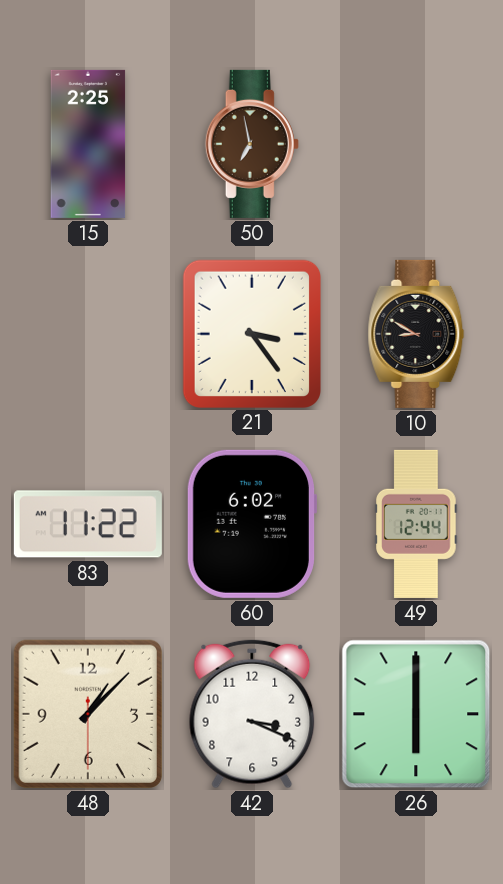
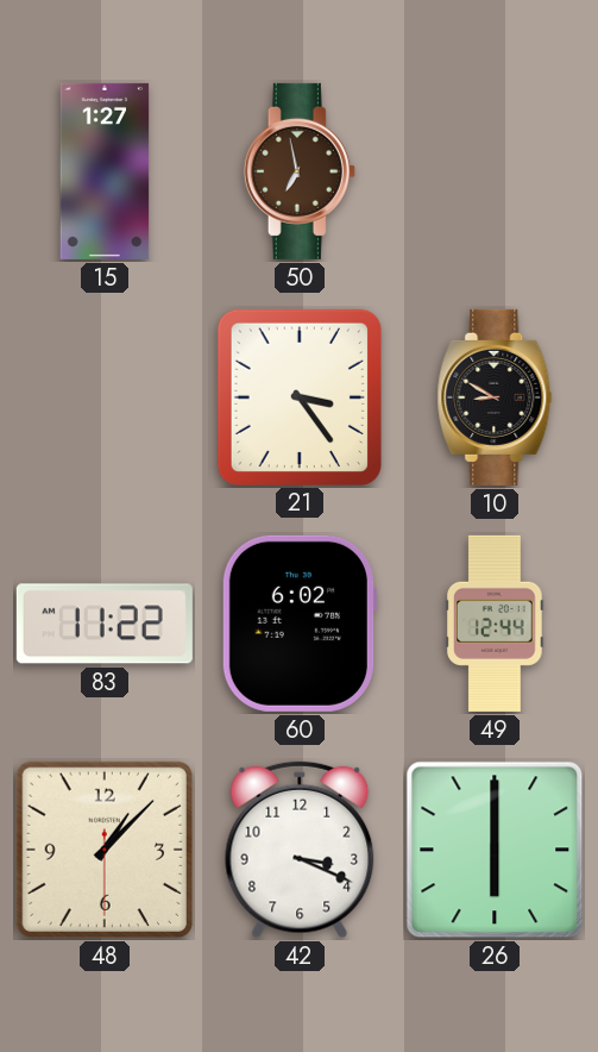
15: 2:25 -> 1:27 (105, 171)
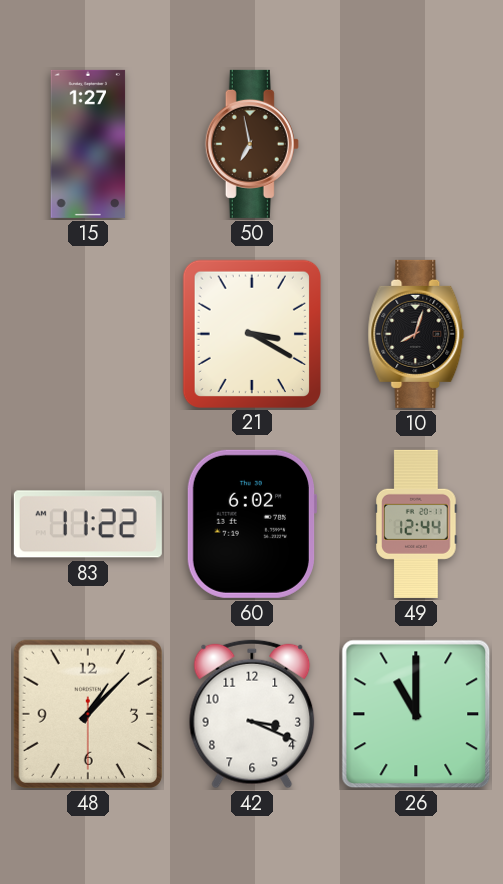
21: 3:24 -> 3:20 (251, 333)
10: 8:50 -> 8:03 (416, 334)
26: 6:00 -> 11:00 (416, 714)
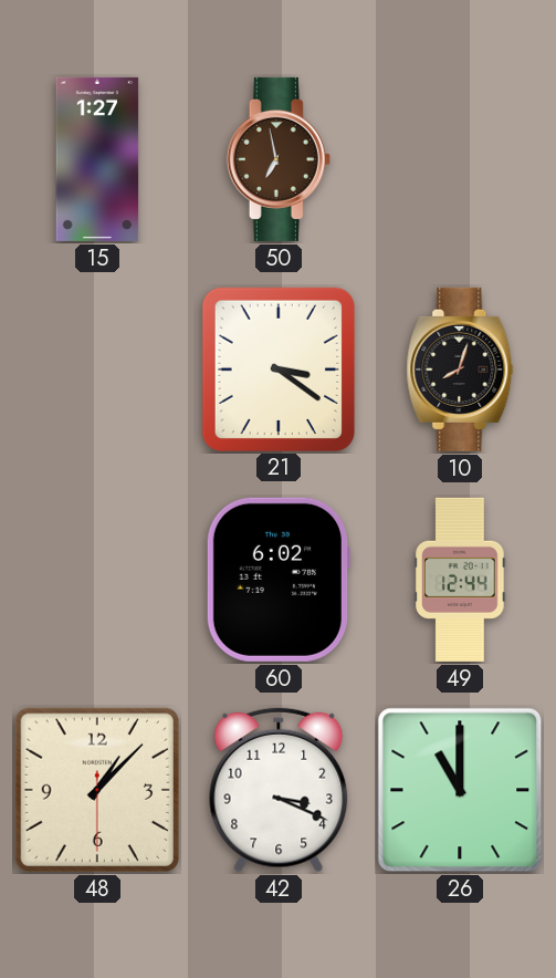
21: 3:20 -> 3:21 (277, 368)
83: 11:22 -> none (88, 524)
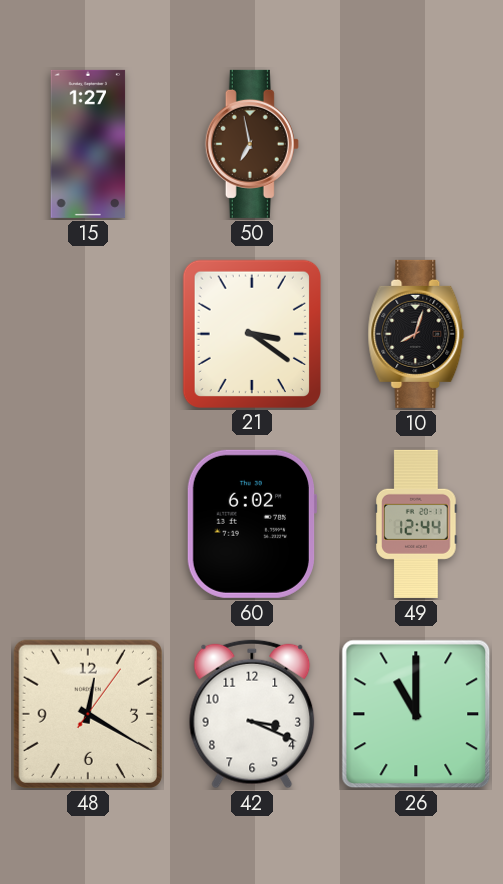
48: 1:07 -> 12:20 (88, 714)
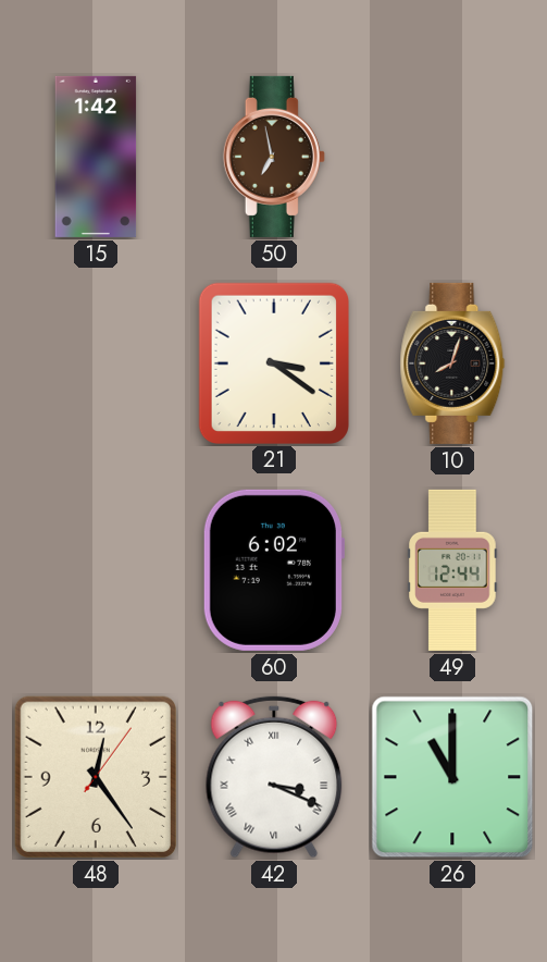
15: 1:27 -> 1:42 (96, 157)
48: 12:20 -> 12:24 (96, 777)
42 numerals: Arabic -> Roman (274, 777)
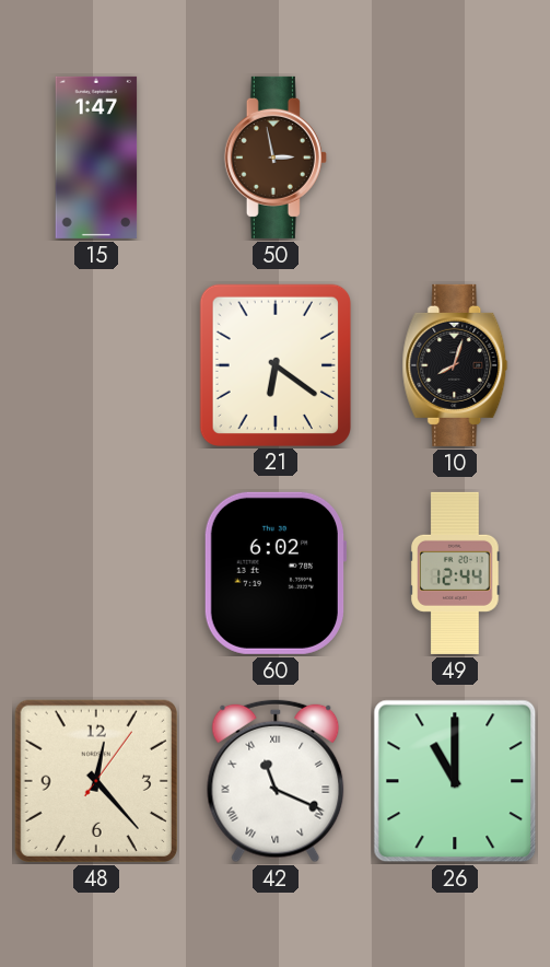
15: 1:42 -> 1:47 (96, 158)
50: 6:58 -> 2:58 (276, 158)
21: 3:21 -> 6:21 (274, 364)
48: 12:24 -> 12:23 (96, 781)
42: 3:19 -> 11:19 (276, 781)
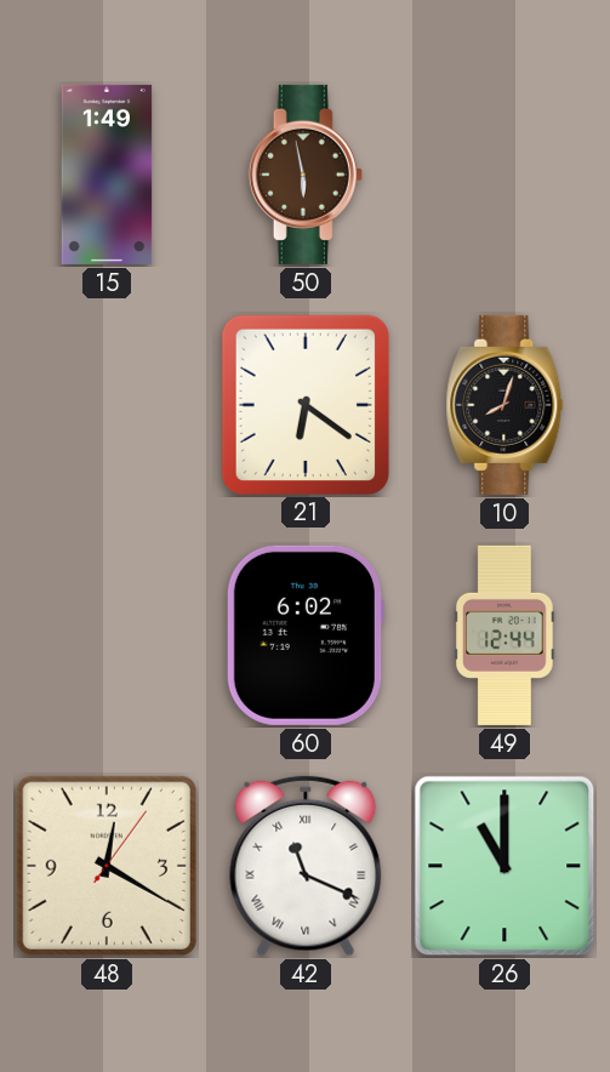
15: 1:47 -> 1:49 (107, 175)
50: 2:58 -> 5:58 (306, 175)
48: 12:23 -> 12:20 (107, 866)
